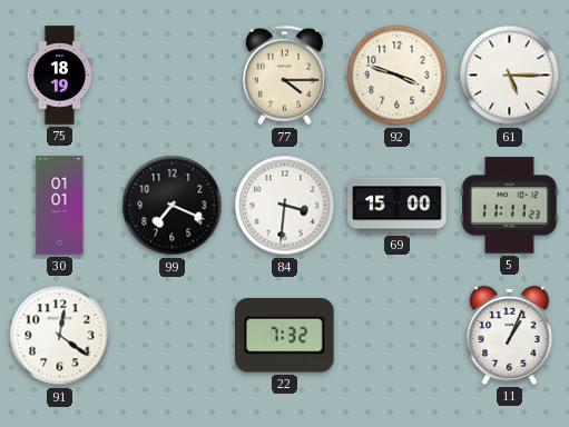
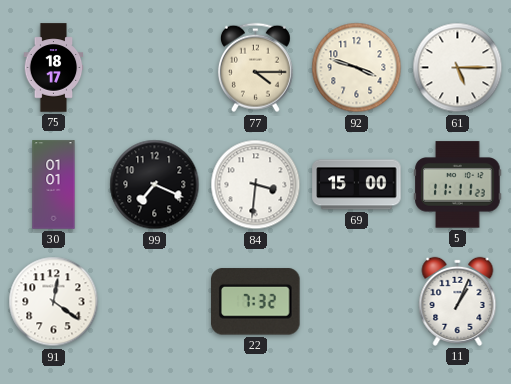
75: 18:19 -> 18:17 (54, 68)
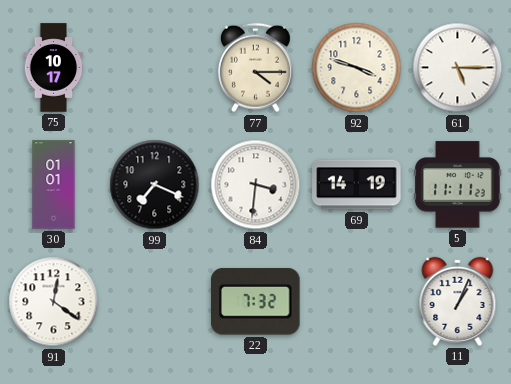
75: 18:17 -> 10:17 (54, 68)
69: 15:00 -> 14:19 (357, 185)
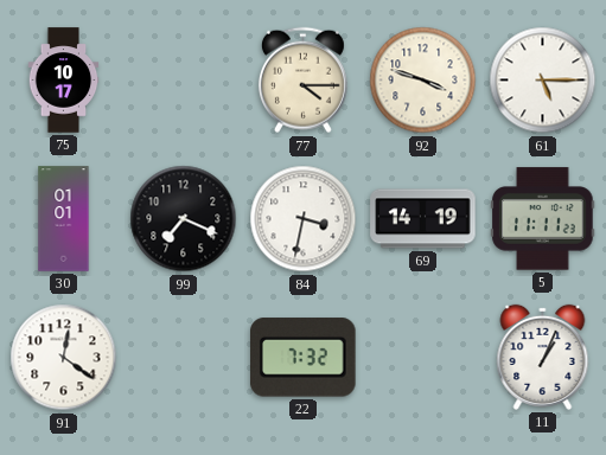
84: 3:31 -> 3:32 (304, 219)
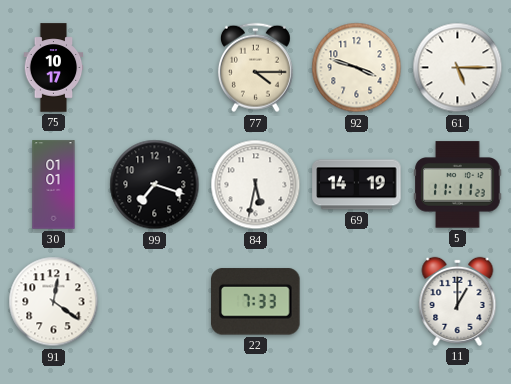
99: 7:19 -> 7:18 (155, 185)
84: 3:32 -> 5:32 (256, 185)
22: 7:32 -> 7:33 (256, 302)
11: 1:04 -> 1:00 (458, 301)
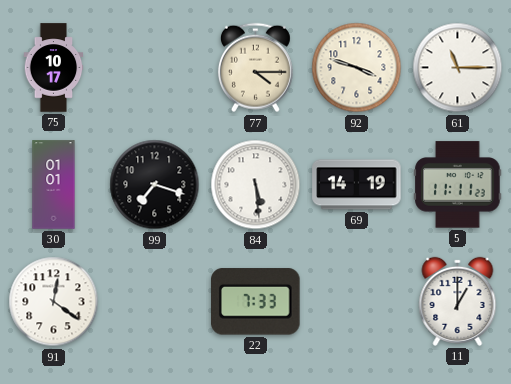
61: 5:15 -> 11:15 (458, 68)
84: 5:32 -> 5:29 (256, 185)
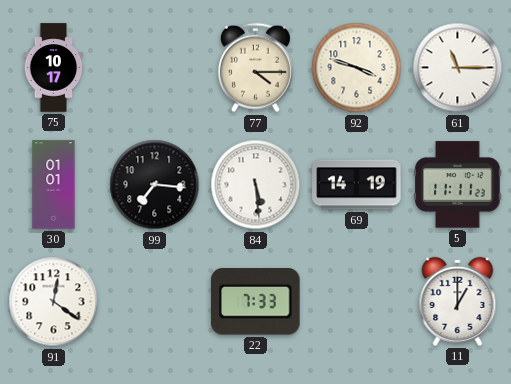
99: 7:18 -> 7:16 (155, 185)
